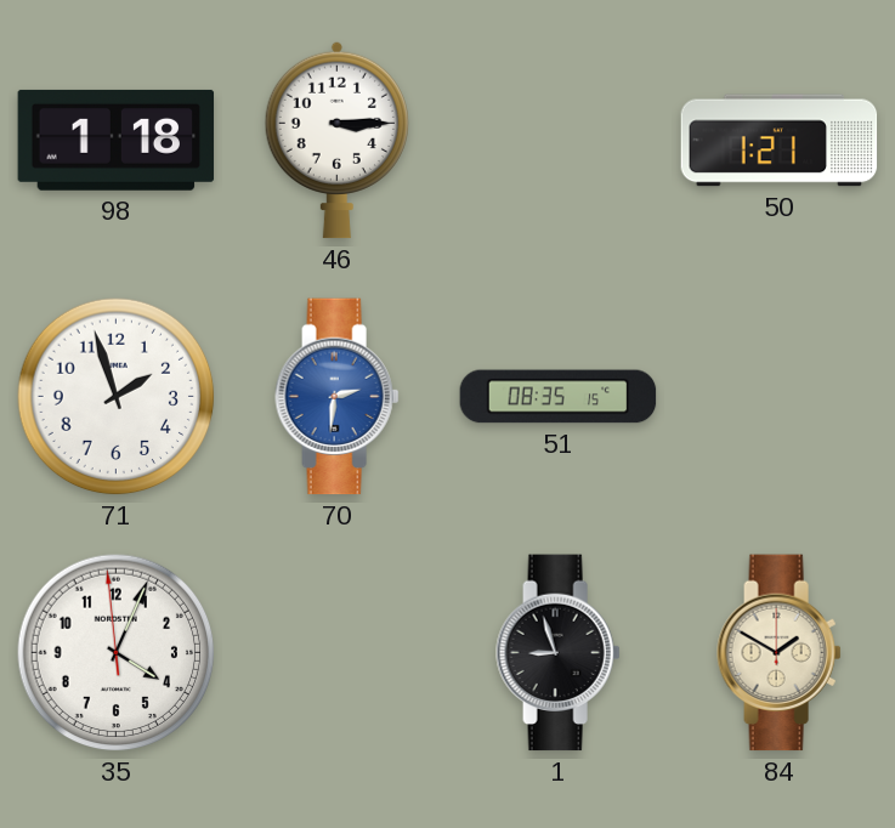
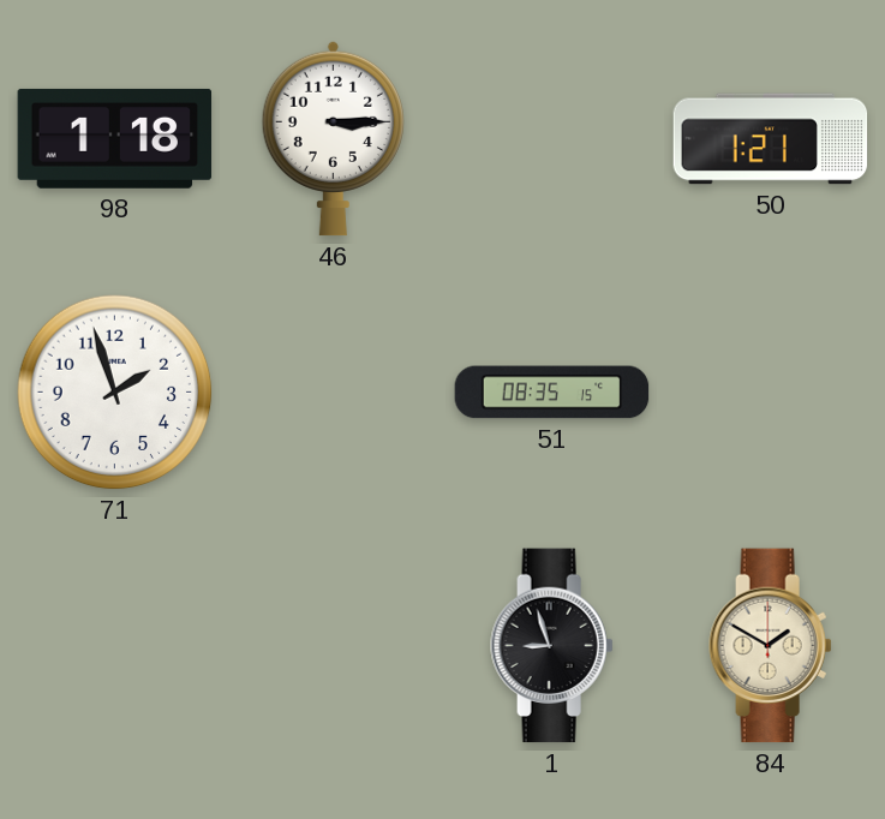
70: 2:31 -> none (338, 397)
35: 4:03 -> none (117, 653)
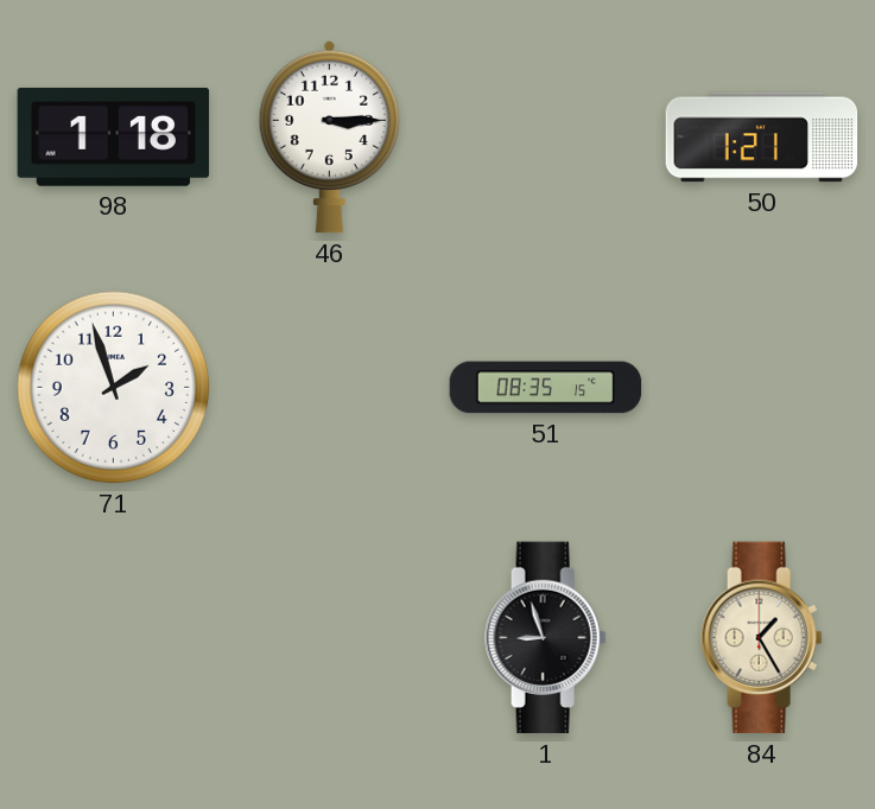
84: 1:50 -> 1:25 (762, 638)
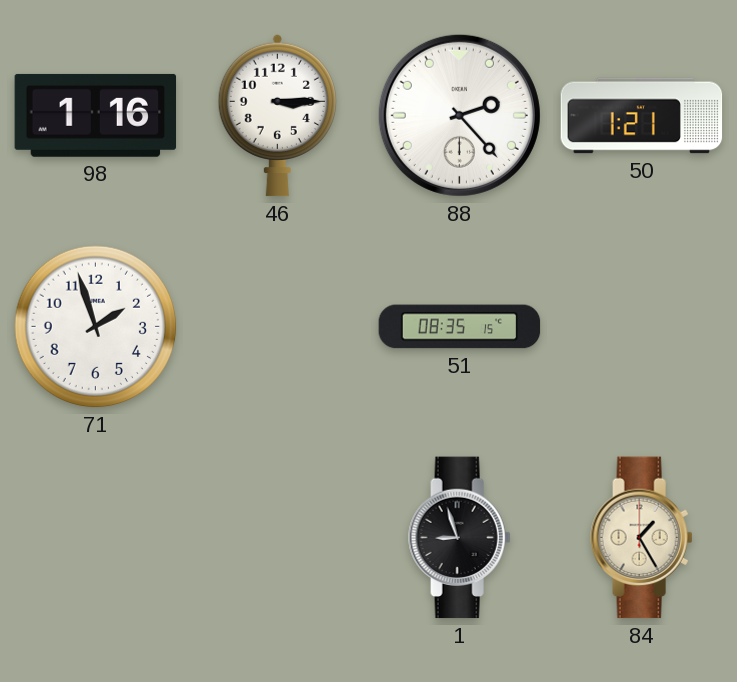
98: 1:18 -> 1:16 (96, 115)
88: none -> 2:23 (459, 115)
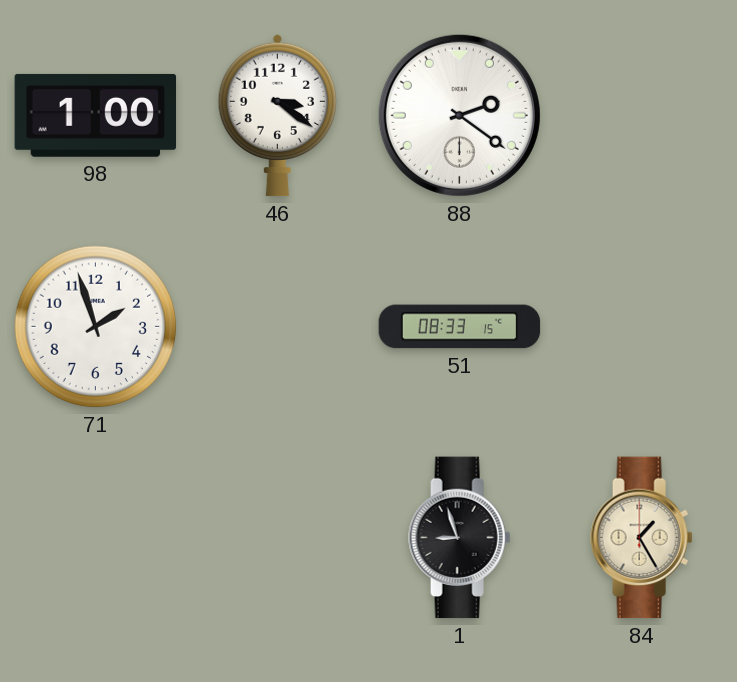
98: 1:16 -> 1:00 (96, 115)
46: 3:15 -> 3:21 (277, 115)
88: 2:23 -> 2:21 (459, 115)
50: 1:21 -> none (642, 116)
51: 08:35 -> 08:33 (460, 327)
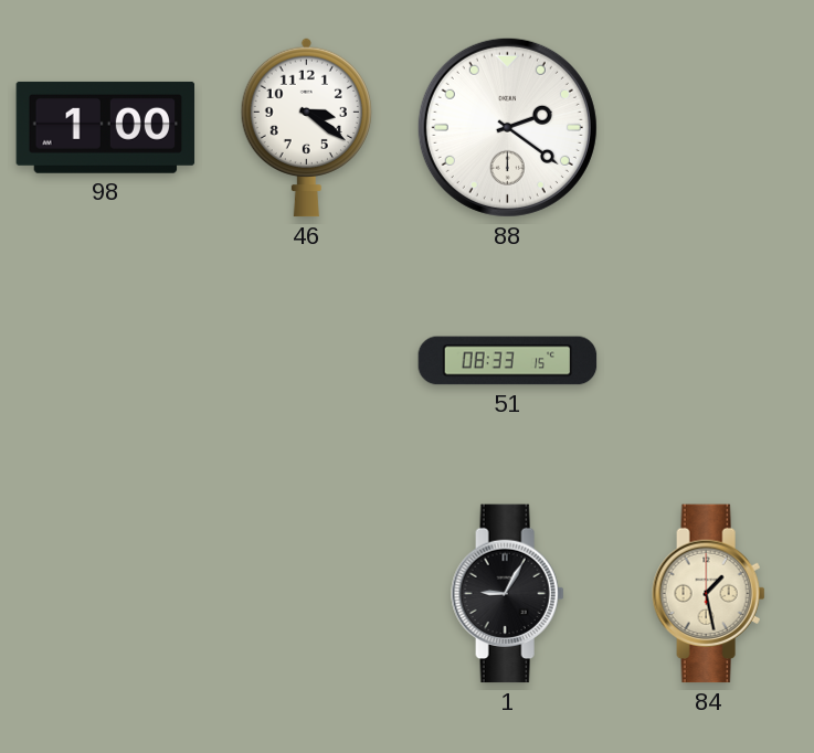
71: 1:57 -> none (96, 327)
1: 8:57 -> 9:05 (508, 594)
84: 1:25 -> 1:28 (709, 594)
